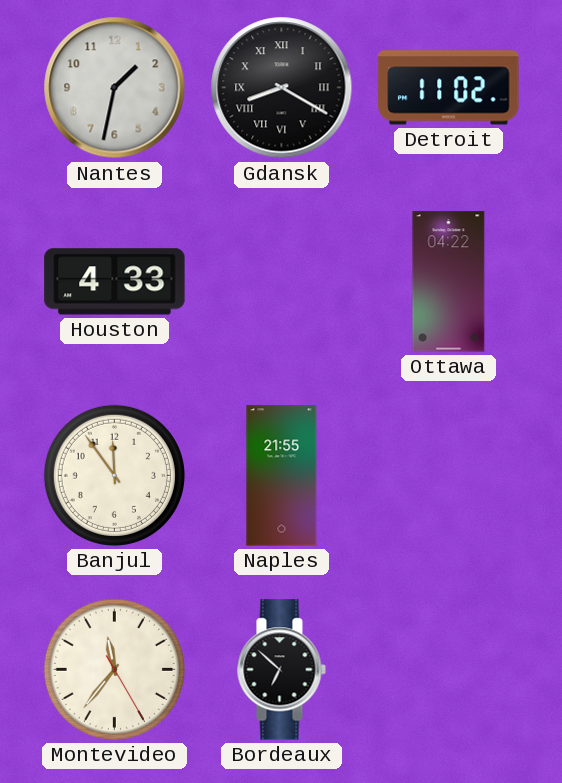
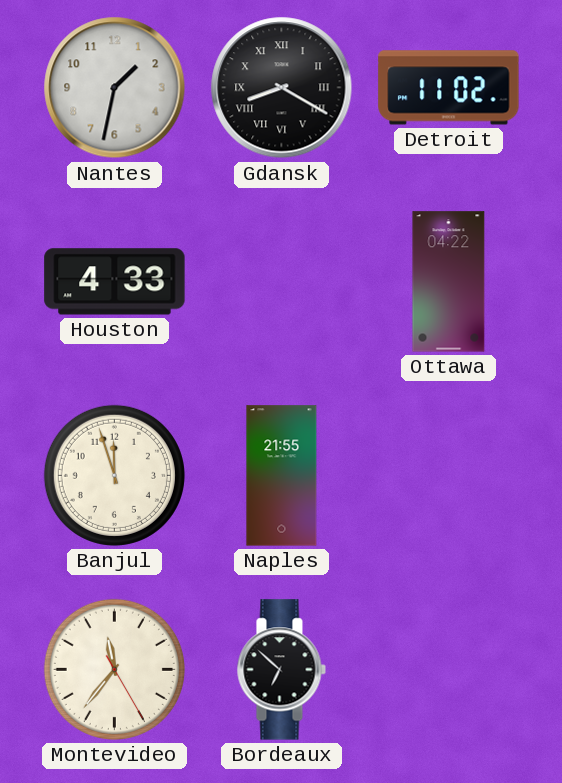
Banjul: 11:54 -> 11:57 (114, 475)
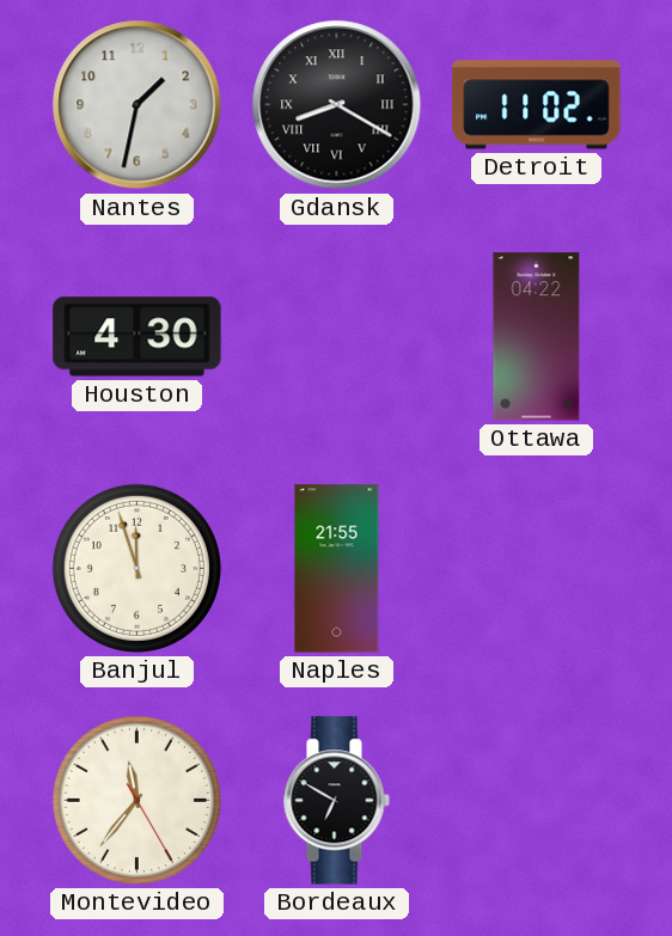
Houston: 4:33 -> 4:30 (138, 337)
Bordeaux: 6:52 -> 6:50 (336, 801)
